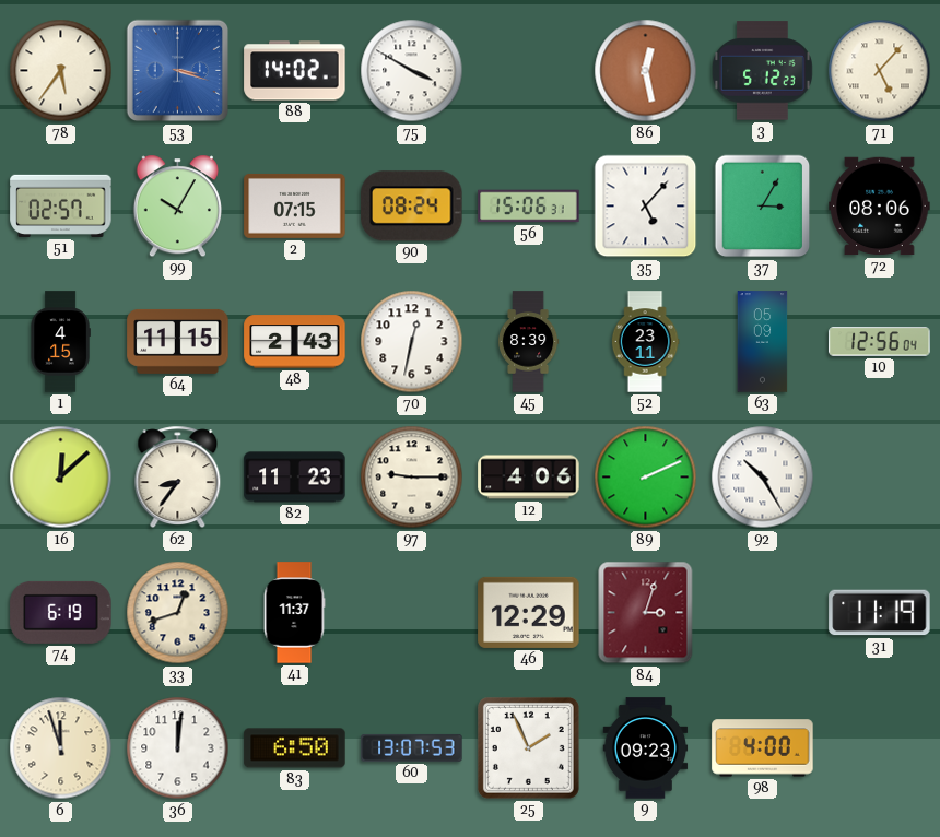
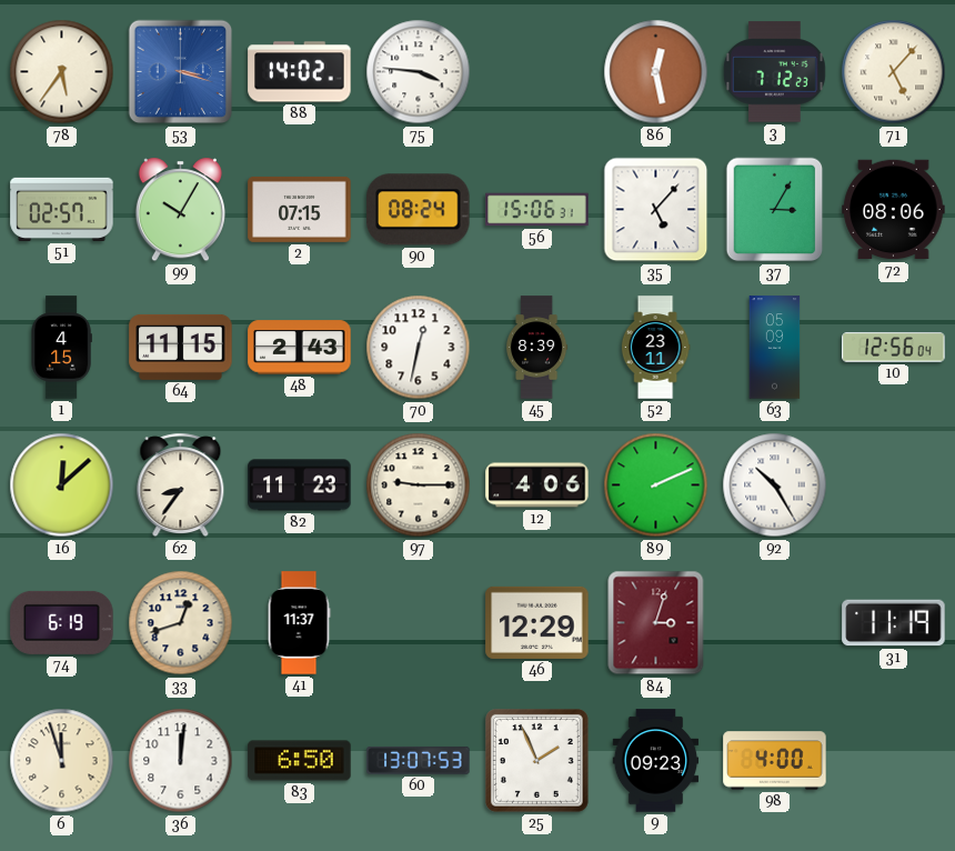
75: 3:50 -> 3:46 (419, 72)
3: 5:12 -> 7:12 (775, 72)
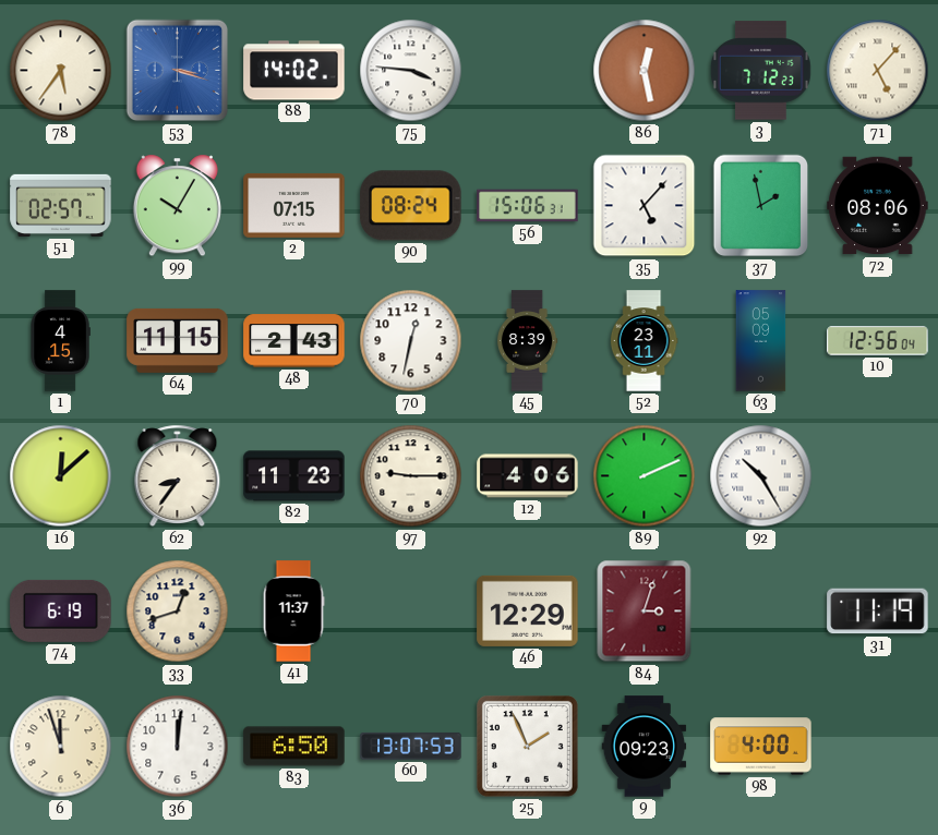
37: 3:05 -> 1:58 (761, 206)
